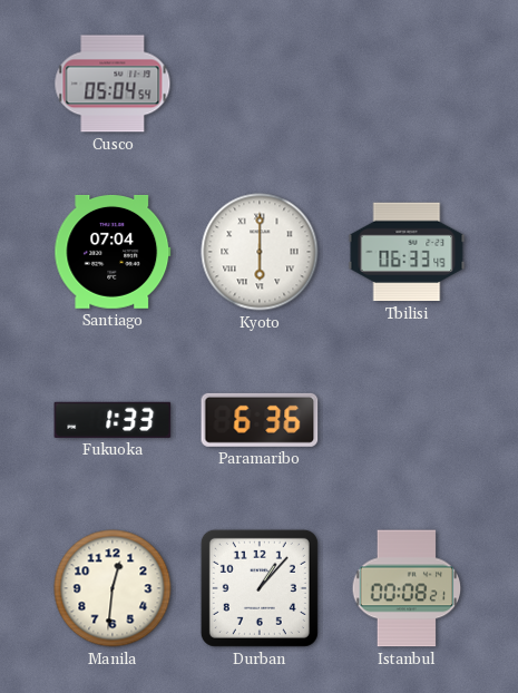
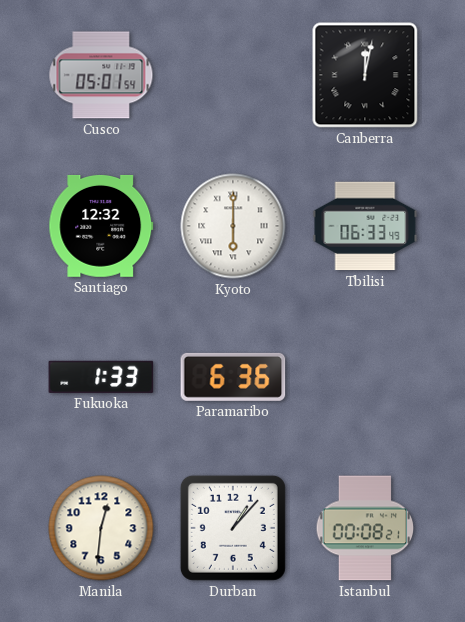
Cusco: 05:04 -> 05:01 (101, 75)
Canberra: none -> 12:02 (365, 75)
Santiago: 07:04 -> 12:32 (101, 226)
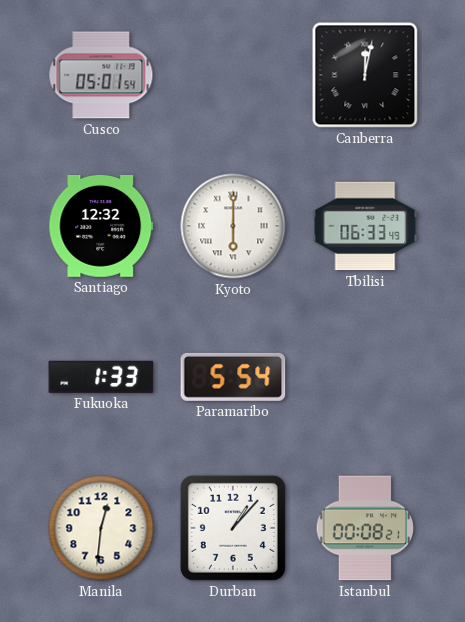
Paramaribo: 6:36 -> 5:54 (233, 377)
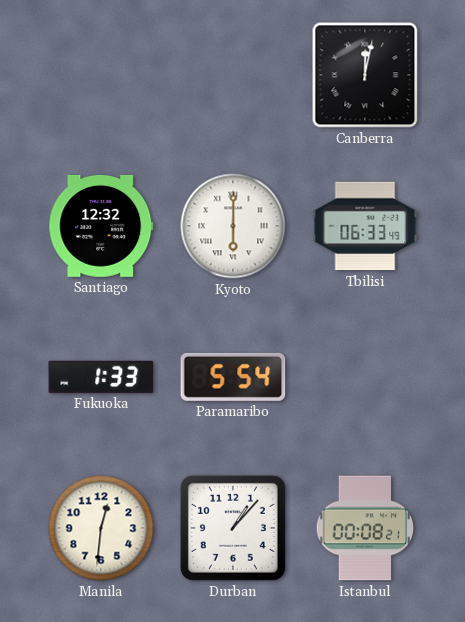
Cusco: 05:01 -> none (101, 75)
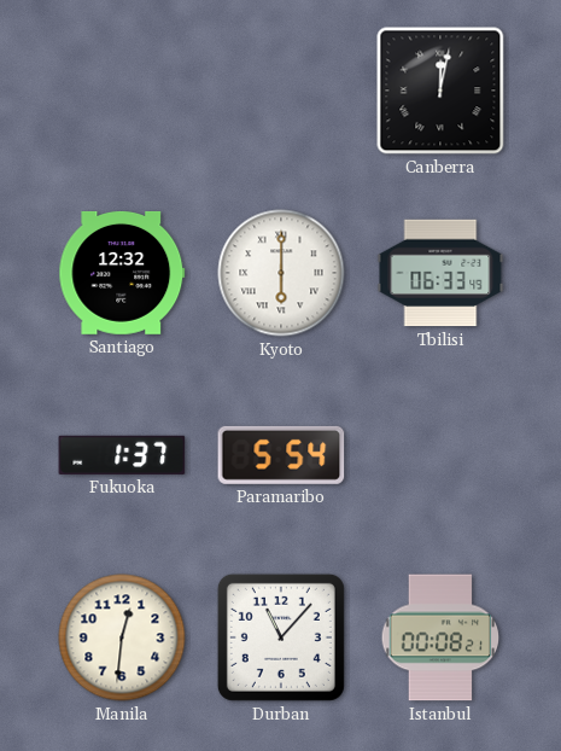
Fukuoka: 1:33 -> 1:37 (122, 455)
Durban: 1:07 -> 11:07 (281, 638)
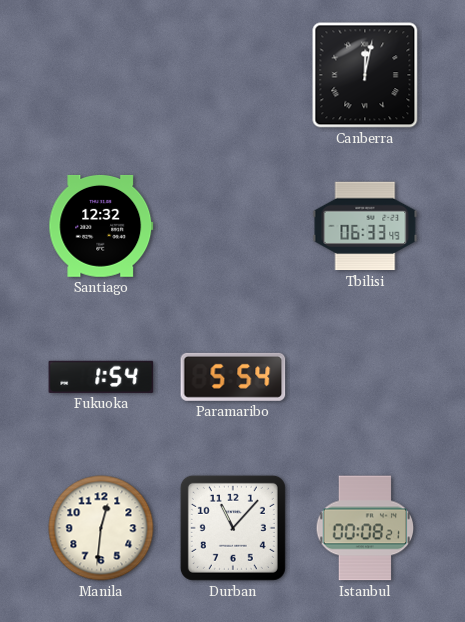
Kyoto: 6:00 -> none (281, 273)
Fukuoka: 1:37 -> 1:54 (101, 377)
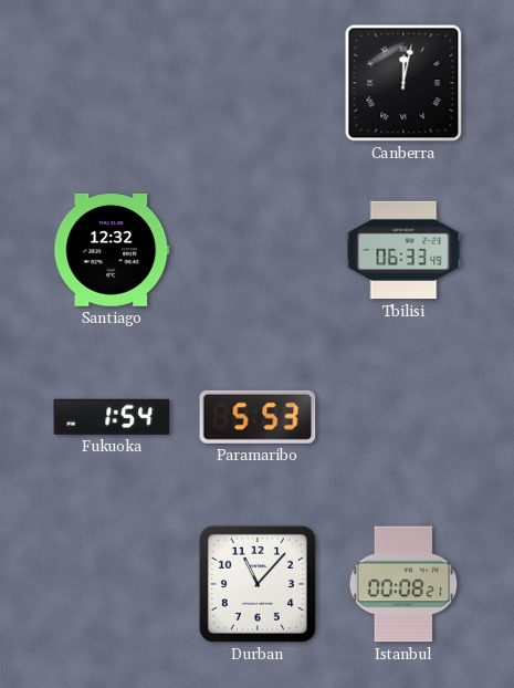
Paramaribo: 5:54 -> 5:53 (258, 417)
Manila: 12:31 -> none (101, 528)
